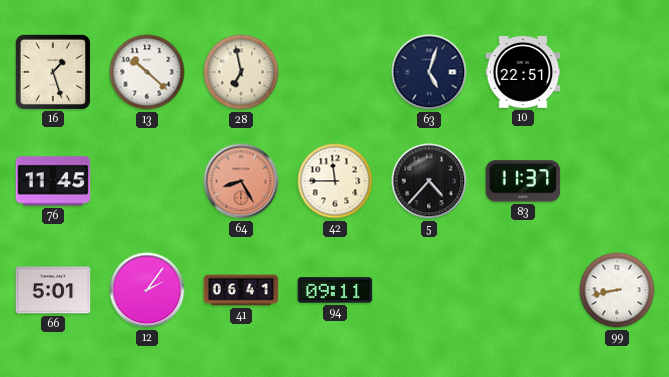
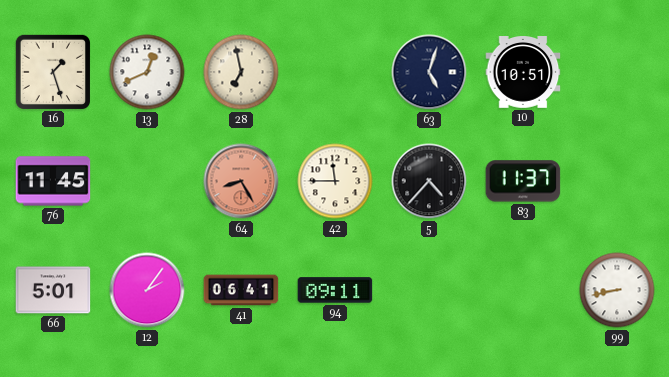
13: 10:22 -> 12:41 (147, 72)
10: 22:51 -> 10:51 (523, 73)
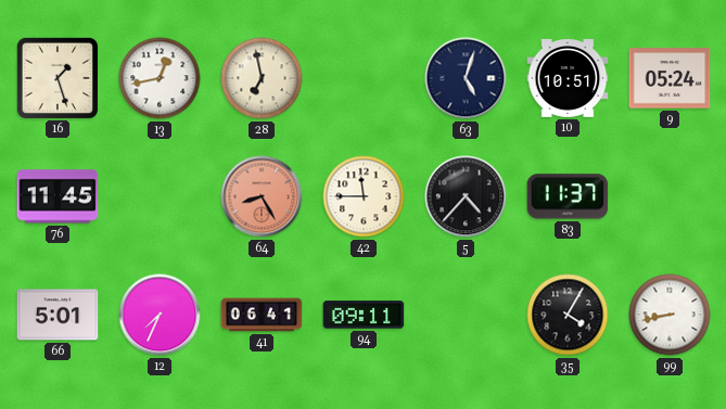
13: 12:41 -> 12:43 (160, 78)
9: none -> 05:24 (670, 78)
12: 2:06 -> 7:34 (160, 315)
35: none -> 4:05 (568, 315)
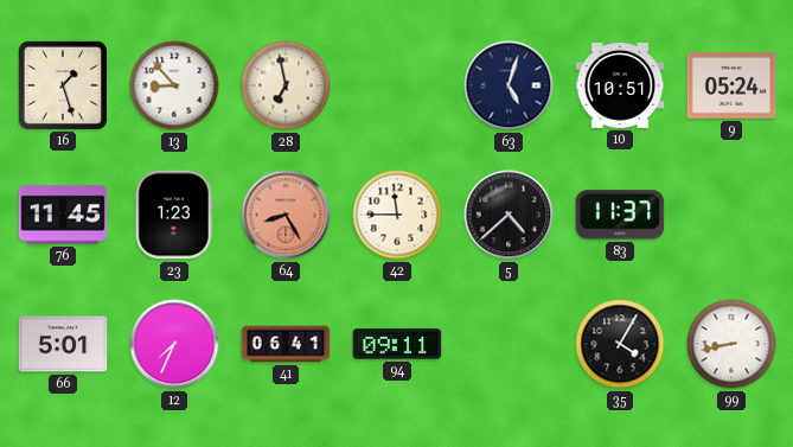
13: 12:43 -> 8:53 (174, 85)
23: none -> 1:23 (174, 215)
5: 4:37 -> 4:38 (509, 215)
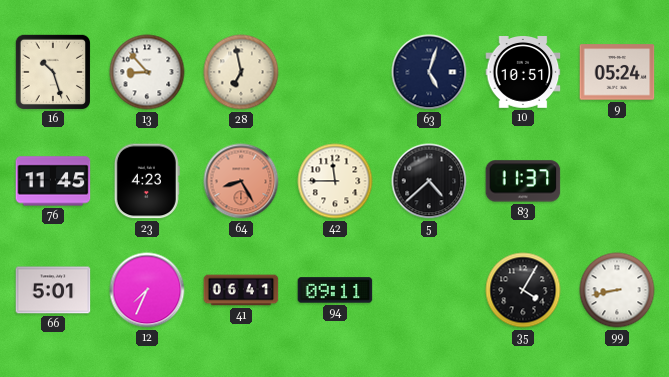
16: 1:27 -> 10:27 (52, 71)
23: 1:23 -> 4:23 (147, 181)
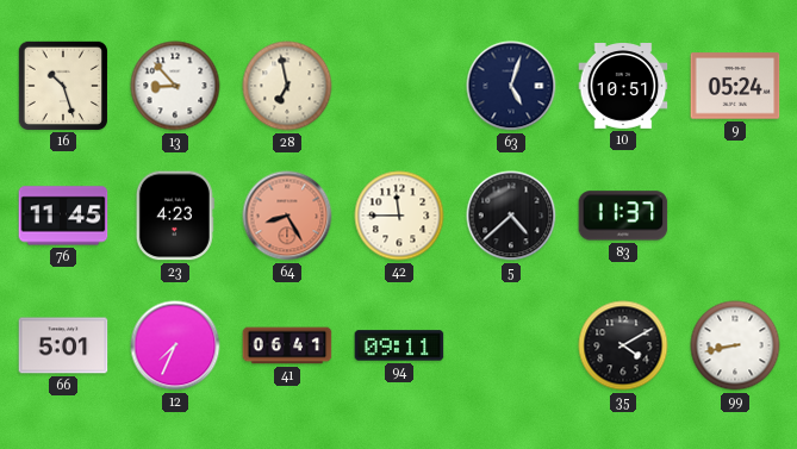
35: 4:05 -> 4:10 (623, 345)
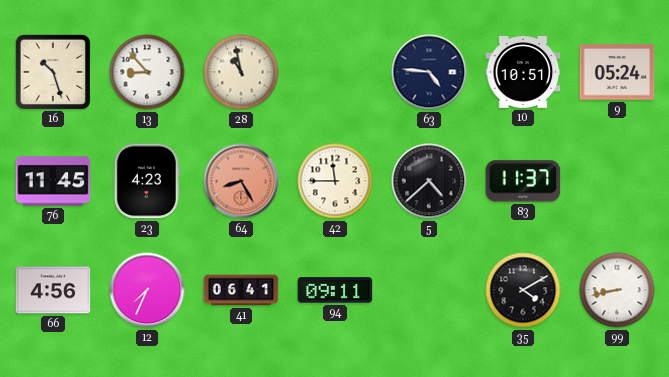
28: 6:58 -> 10:58 (241, 72)
63: 5:03 -> 4:46 (429, 72)
66: 5:01 -> 4:56 (53, 290)
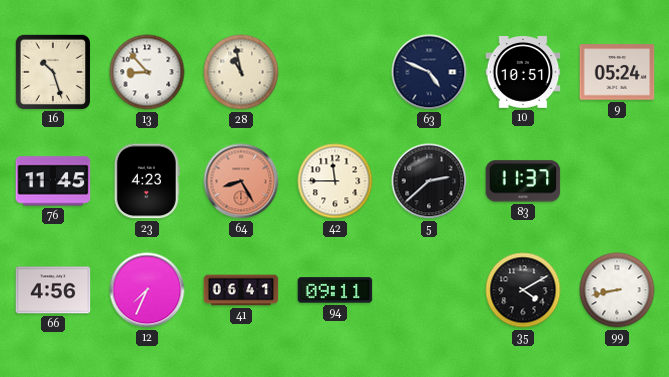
63: 4:46 -> 4:49 (429, 72)
5: 4:38 -> 2:38 (429, 181)
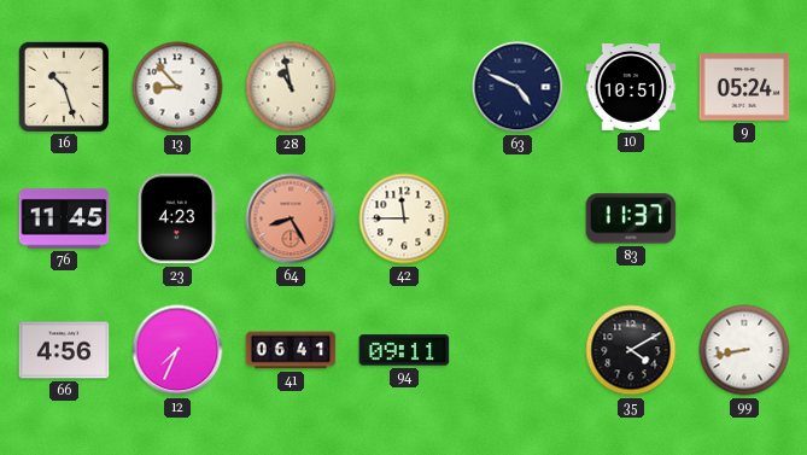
5: 2:38 -> none (429, 181)
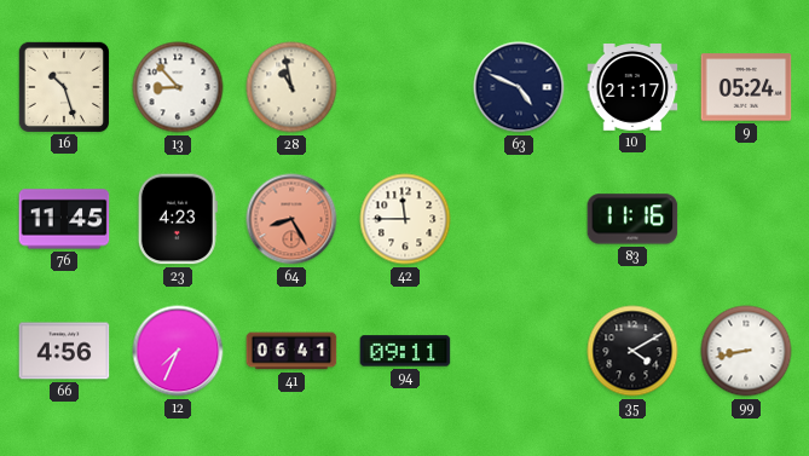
10: 10:51 -> 21:17 (632, 88)
83: 11:37 -> 11:16 (632, 219)
